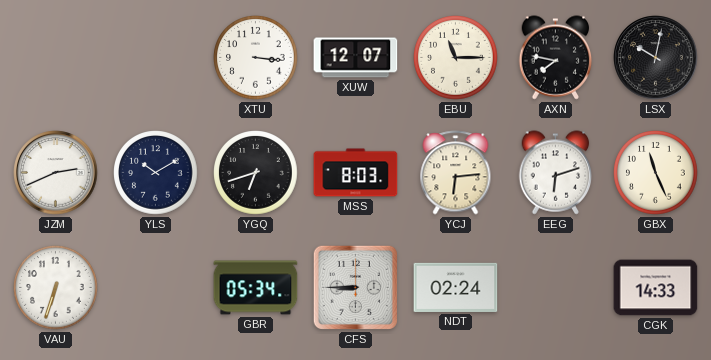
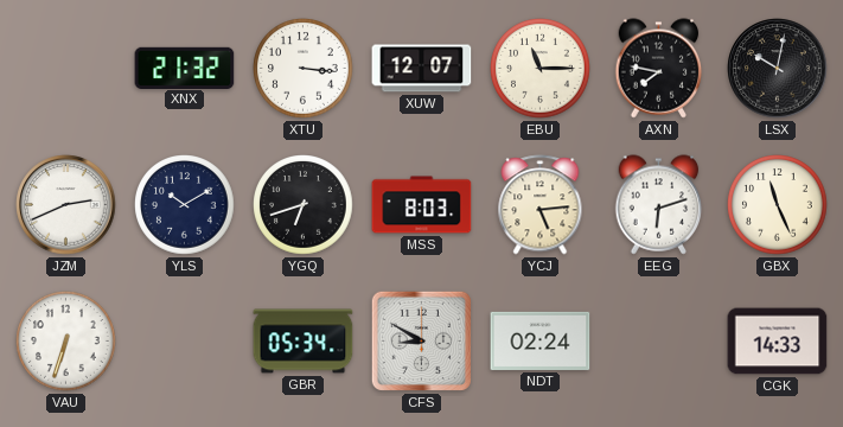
XNX: none -> 21:32 (185, 68)
YCJ: 6:14 -> 5:14 (541, 205)
CFS: 8:45 -> 8:50 (421, 340)
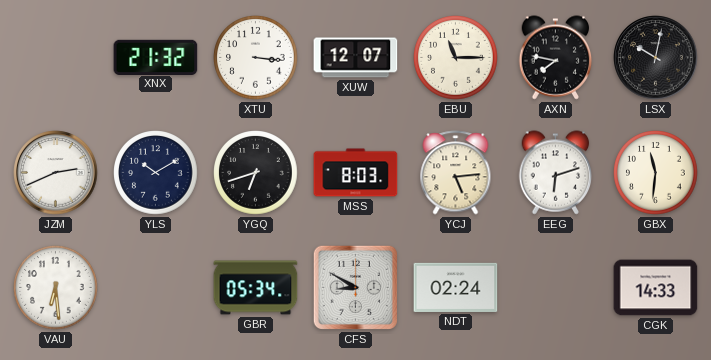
GBX: 11:26 -> 11:31 (656, 173)
VAU: 6:33 -> 6:29 (56, 288)
